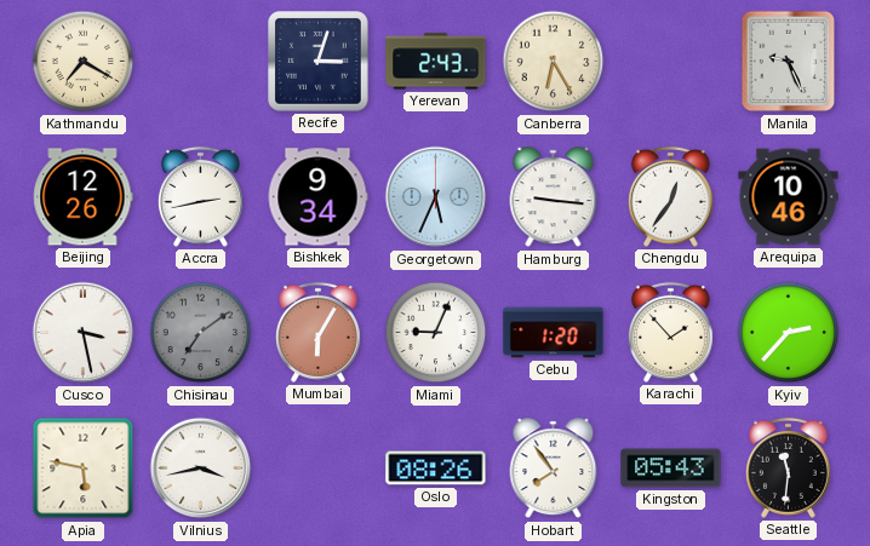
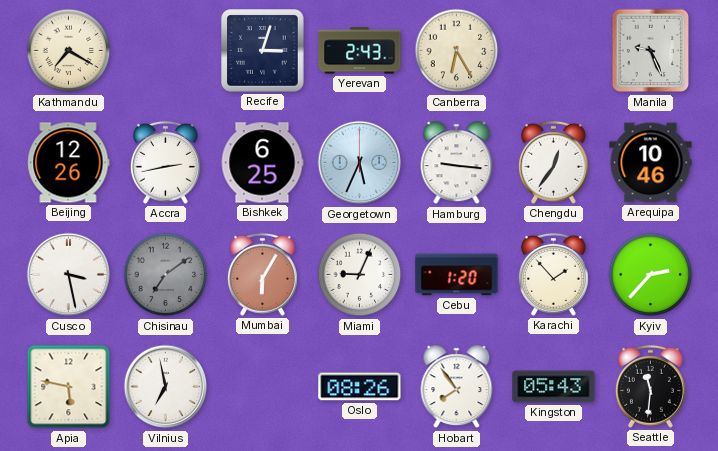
Bishkek: 9:34 -> 6:25 (262, 163)
Vilnius: 3:43 -> 6:58 (166, 387)
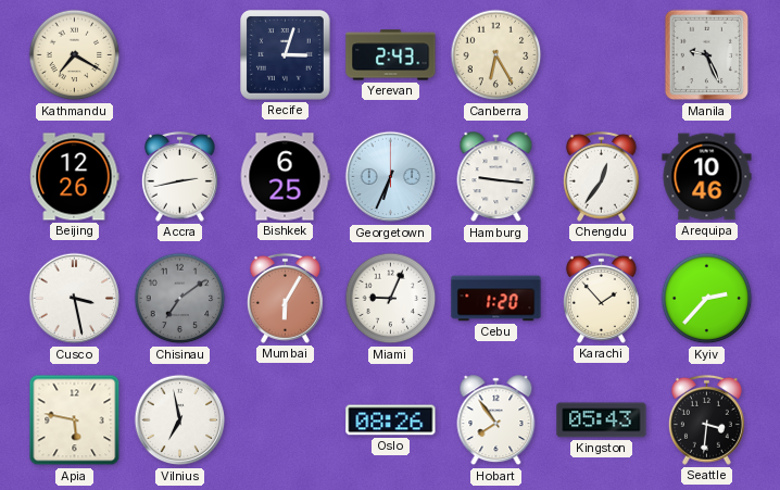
Georgetown: 5:34 -> 6:34 (391, 177)
Seattle: 11:31 -> 3:31 (706, 419)
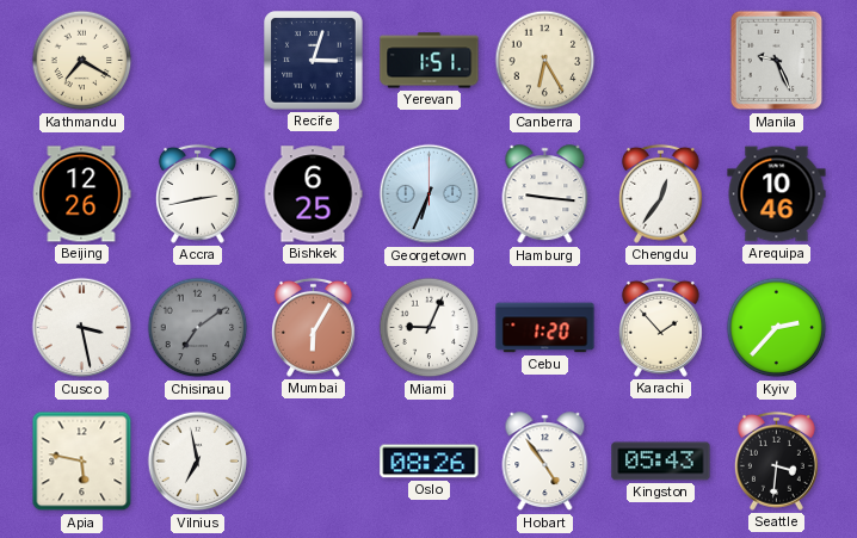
Yerevan: 2:43 -> 1:51 (430, 61)
Hobart: 7:54 -> 4:54 (545, 462)
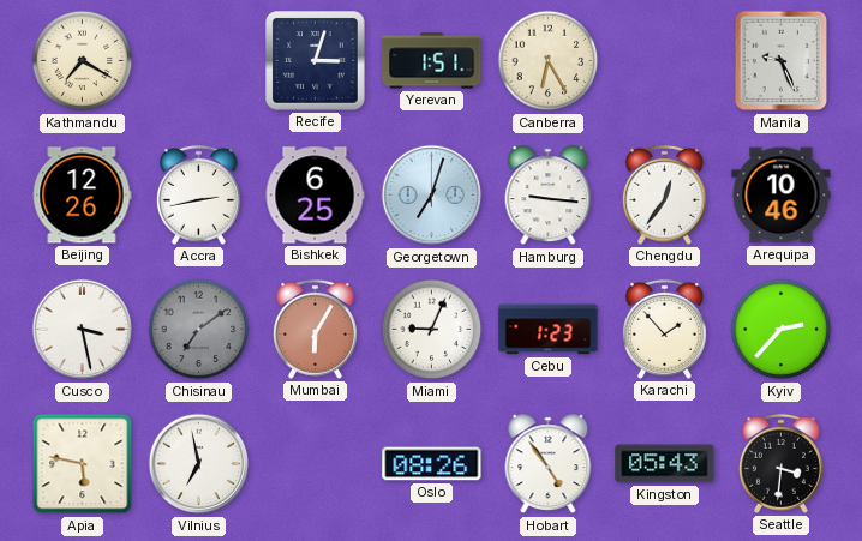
Georgetown: 6:34 -> 7:03 (432, 196)
Cebu: 1:20 -> 1:23 (549, 330)
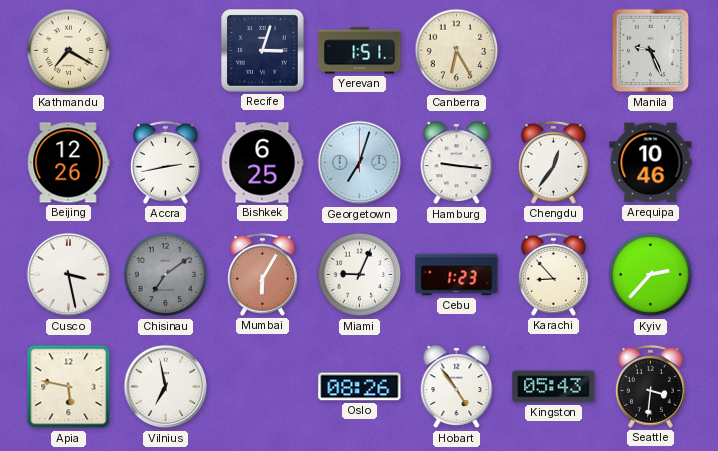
Karachi: 1:53 -> 8:53 (553, 274)
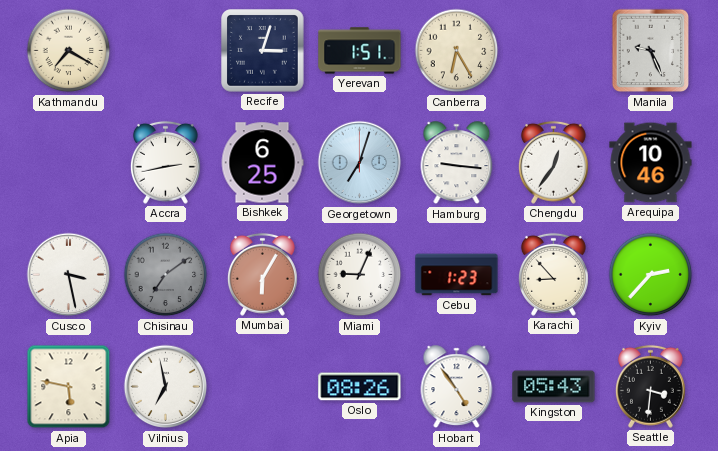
Beijing: 12:26 -> none (69, 163)
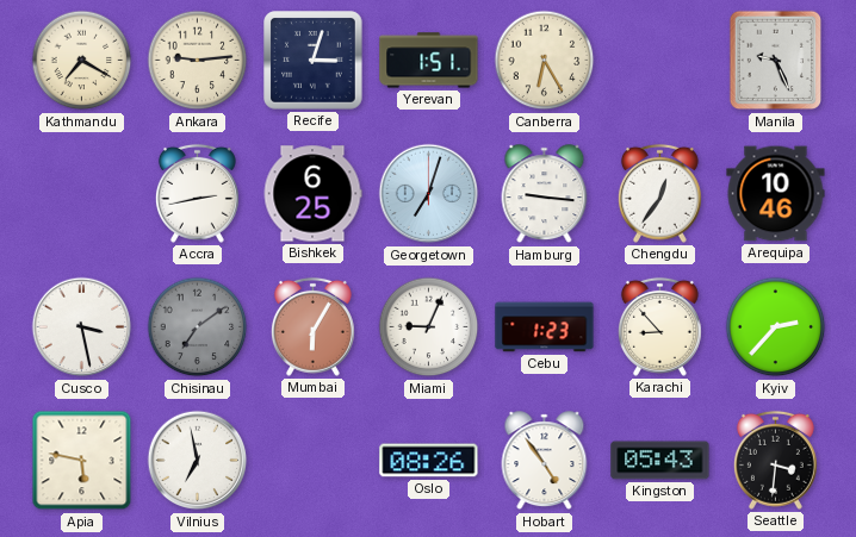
Ankara: none -> 9:14 (198, 61)
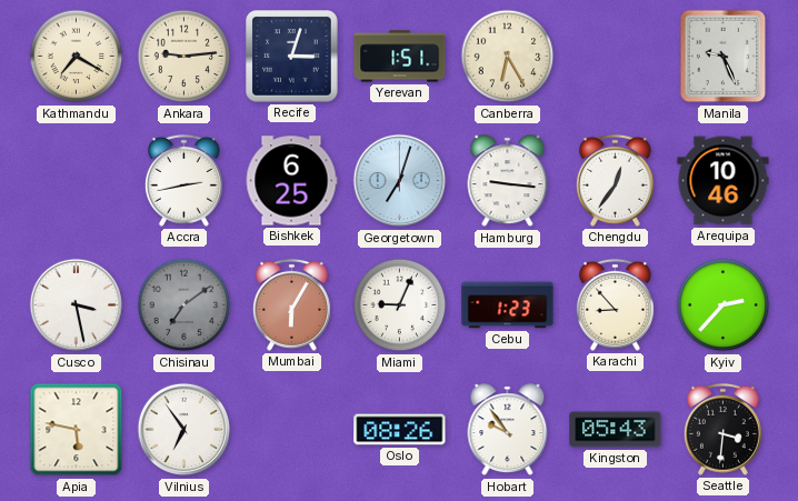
Vilnius: 6:58 -> 6:54 (184, 430)
Hobart: 4:54 -> 9:54 (508, 430)
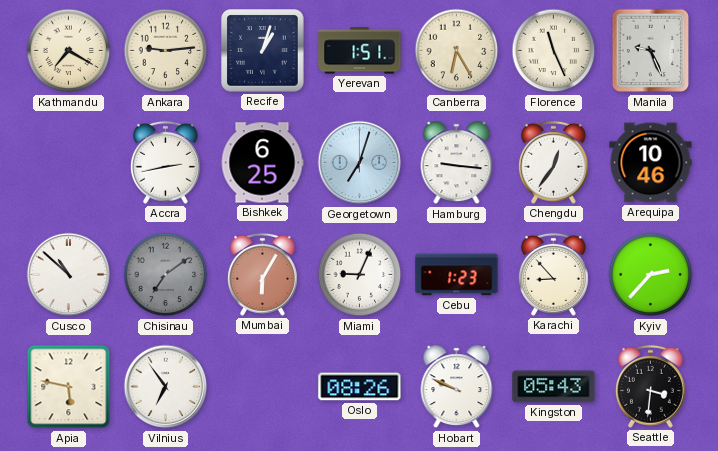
Recife: 3:03 -> 1:03 (263, 51)
Florence: none -> 11:26 (554, 51)
Cusco: 3:28 -> 10:52 (69, 275)
Hobart: 9:54 -> 9:49 (457, 387)
